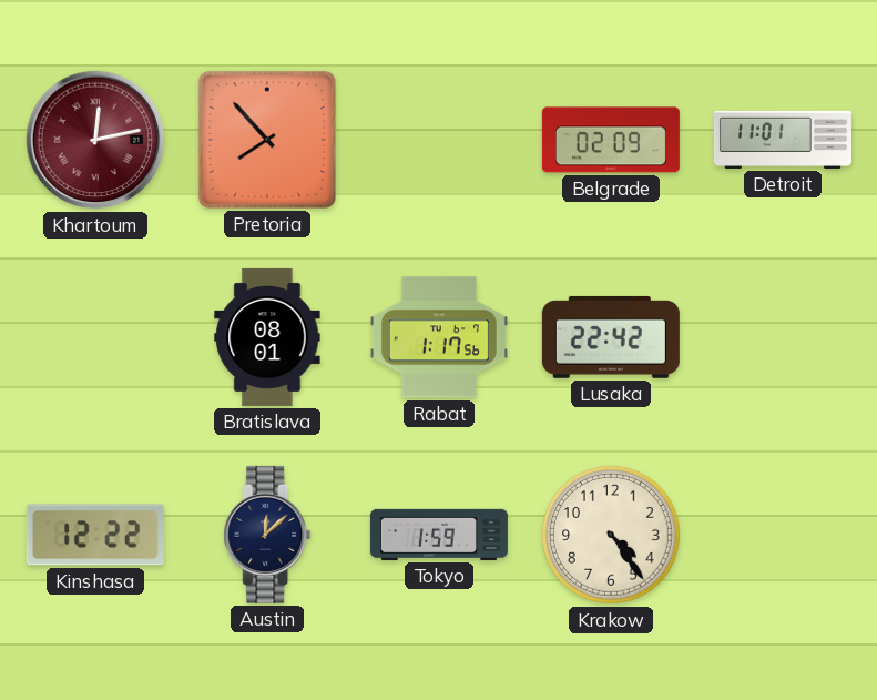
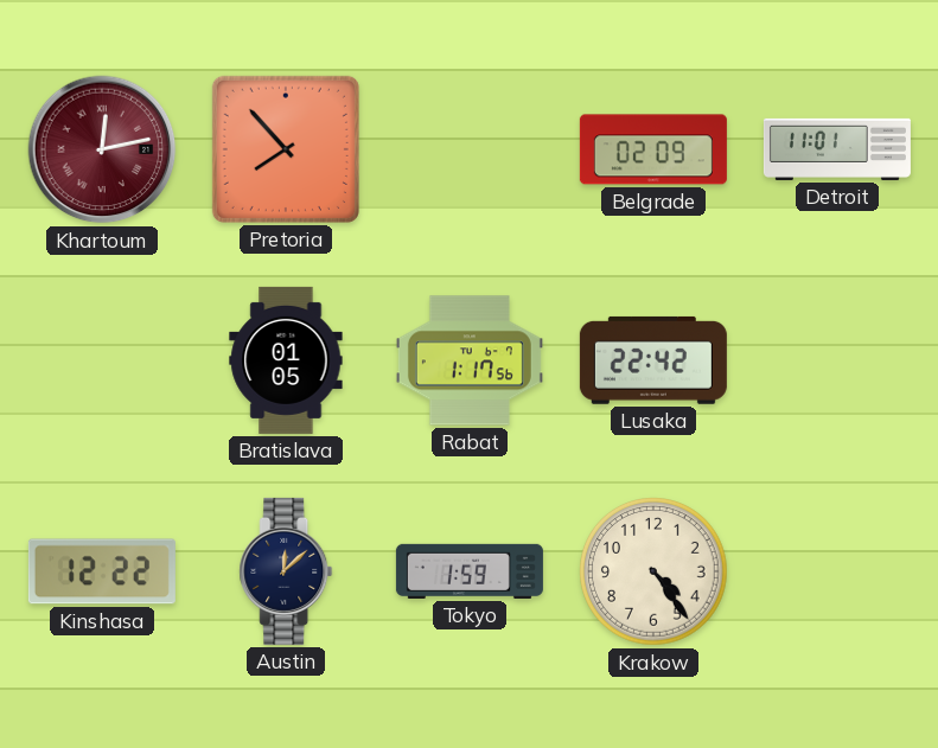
Bratislava: 08:01 -> 01:05 (286, 360)
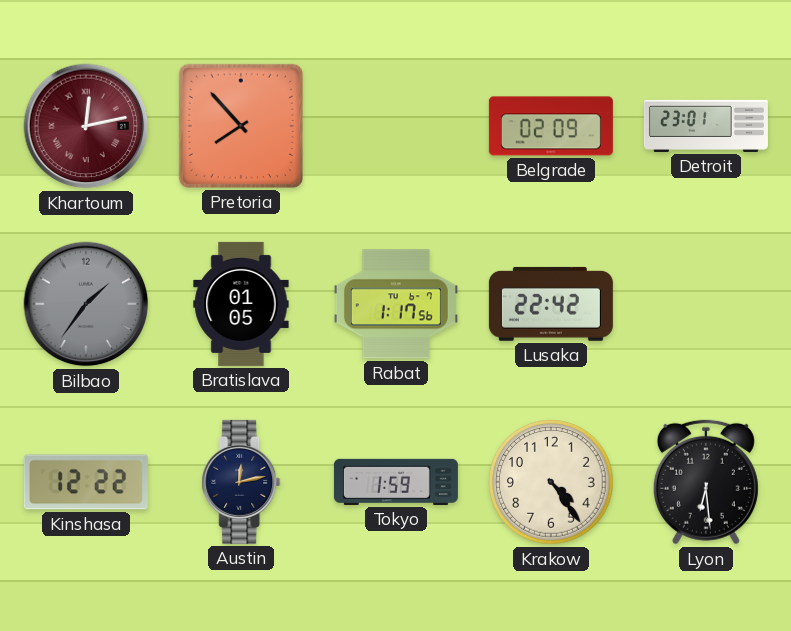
Detroit: 11:01 -> 23:01 (706, 126)
Bilbao: none -> 1:36 (86, 304)
Austin: 12:08 -> 12:13 (241, 482)
Lyon: none -> 6:29 (706, 482)
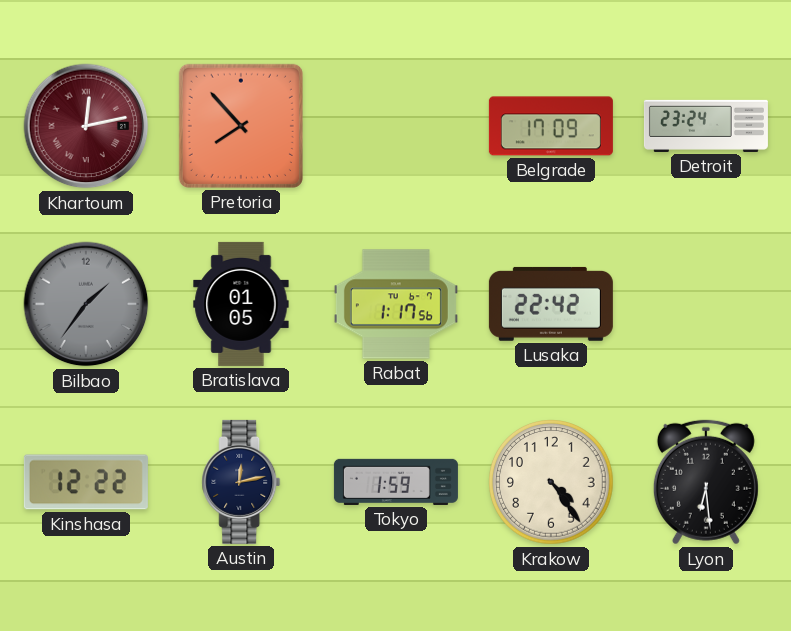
Belgrade: 02:09 -> 17:09 (551, 126)
Detroit: 23:01 -> 23:24 (706, 126)
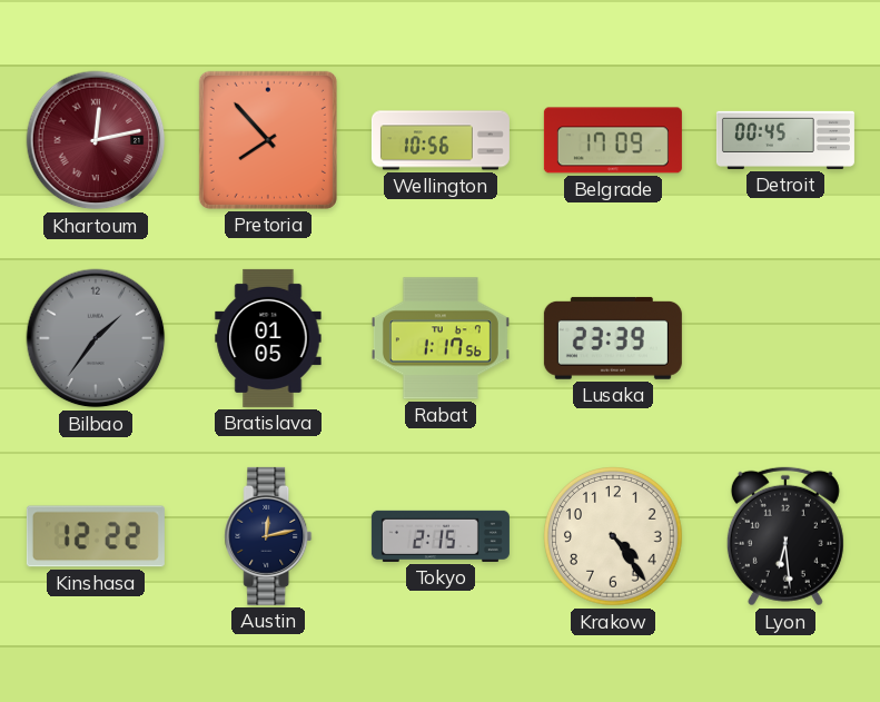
Wellington: none -> 10:56 (441, 140)
Detroit: 23:24 -> 00:45 (785, 140)
Lusaka: 22:42 -> 23:39 (613, 338)
Tokyo: 1:59 -> 2:15 (441, 536)
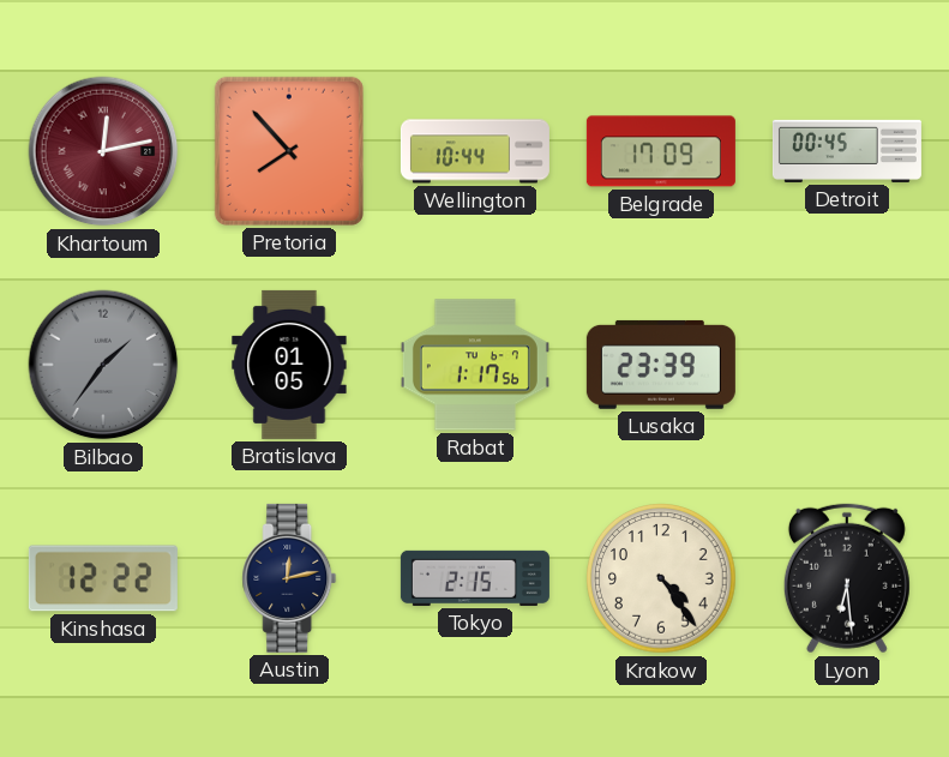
Wellington: 10:56 -> 10:44 (475, 151)
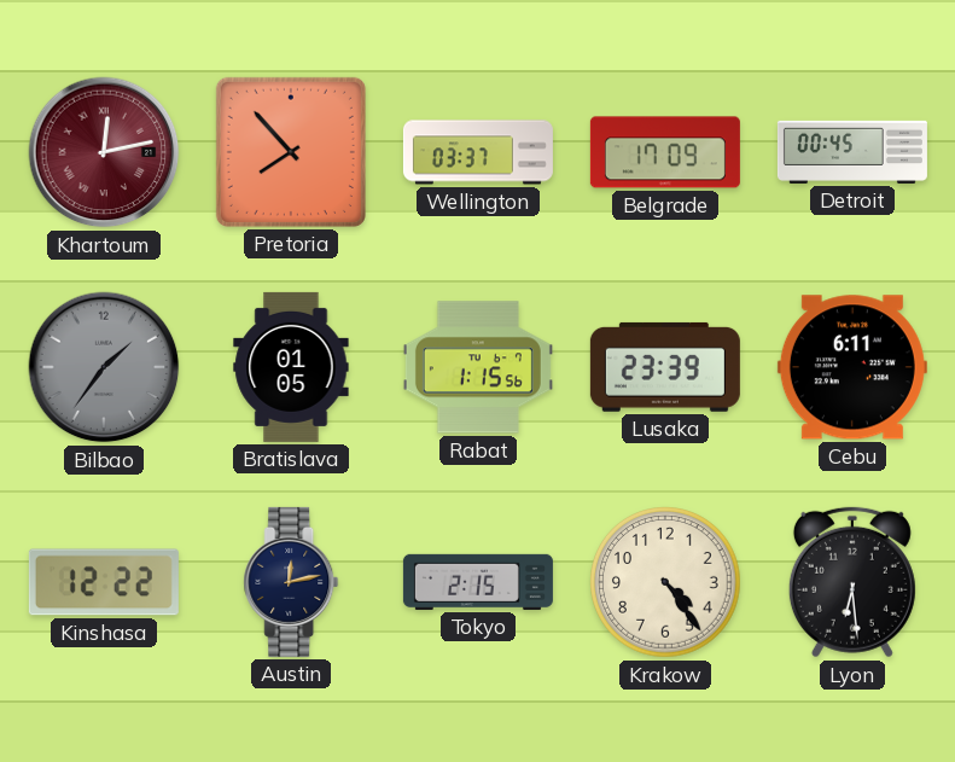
Wellington: 10:44 -> 03:37 (478, 152)
Rabat: 1:17 -> 1:15 (478, 367)
Cebu: none -> 6:11 (852, 367)
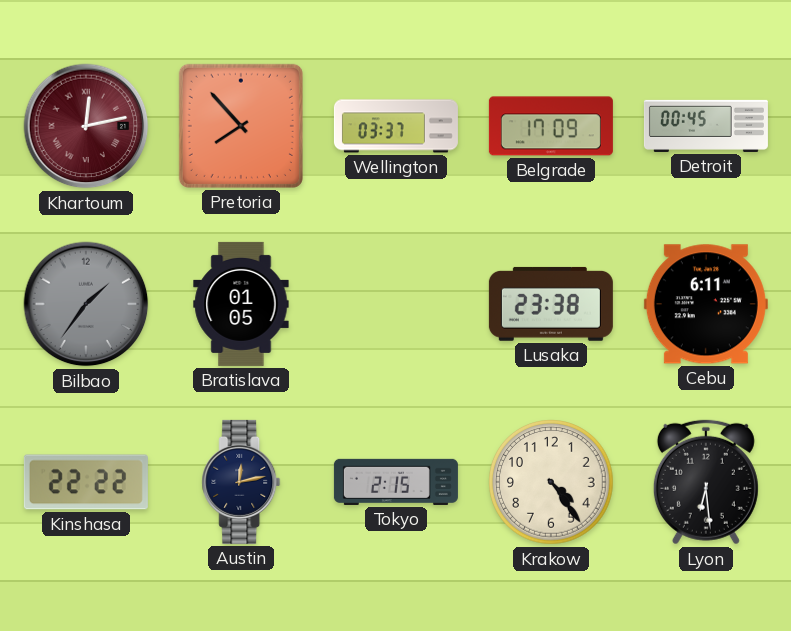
Rabat: 1:15 -> none (478, 367)
Lusaka: 23:39 -> 23:38 (551, 304)
Kinshasa: 12:22 -> 22:22 (86, 482)
